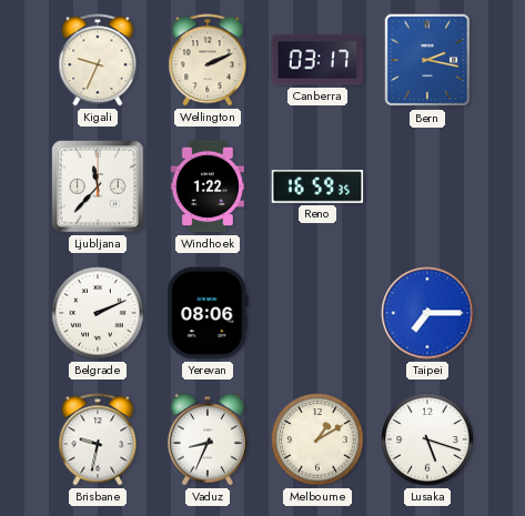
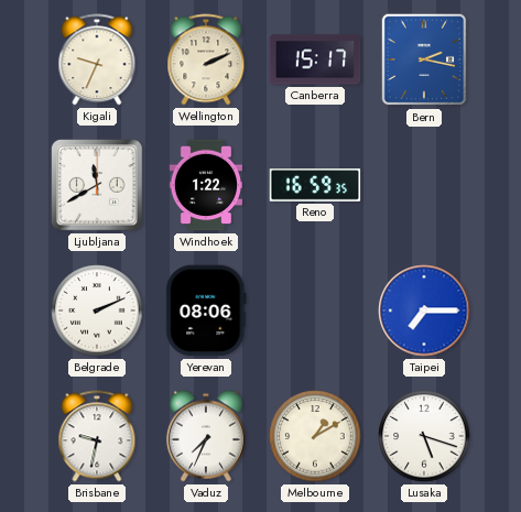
Canberra: 03:17 -> 15:17 (315, 59)
Ljubljana: 11:37 -> 11:40 (97, 185)
Vaduz: 8:34 -> 7:34 (206, 436)
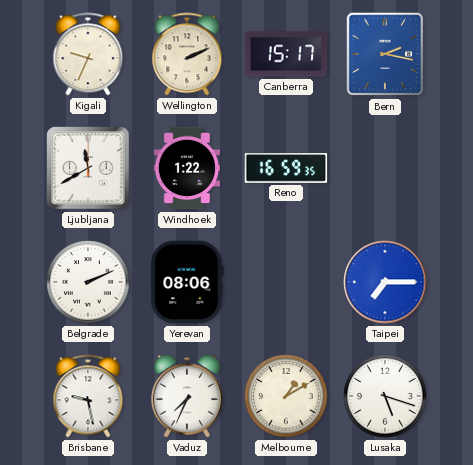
Brisbane: 9:32 -> 9:28 (88, 396)
